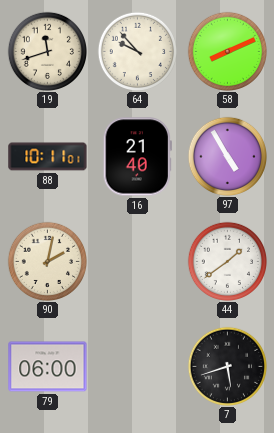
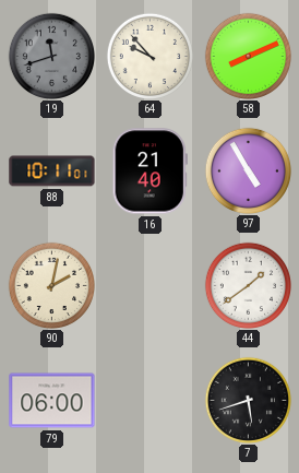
19 dial: cream -> grey (51, 56)
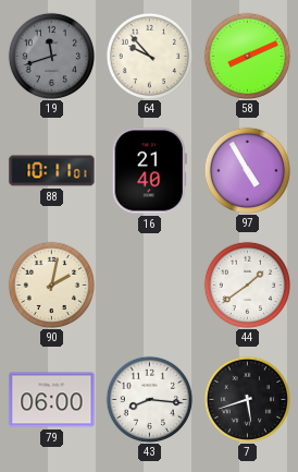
43: none -> 8:16 (149, 399)
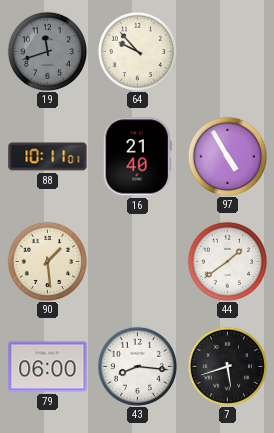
58: 8:11 -> none (247, 56)
90: 2:02 -> 1:29 (47, 261)
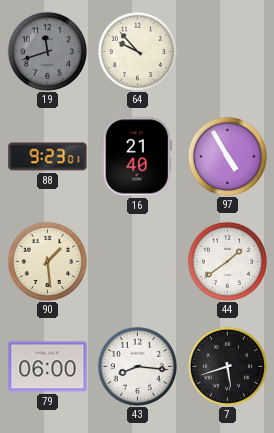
88: 10:11 -> 9:23 (48, 157)
